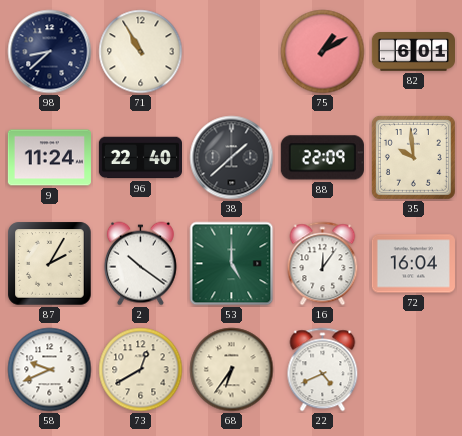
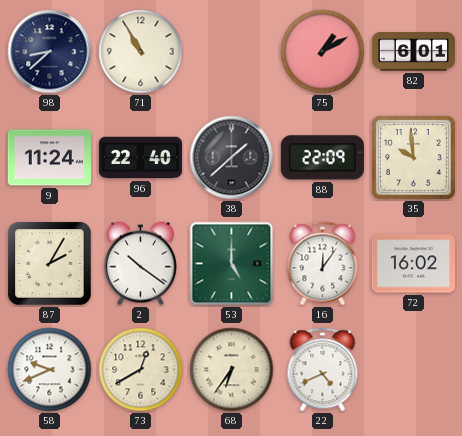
72: 16:04 -> 16:02 (413, 264)
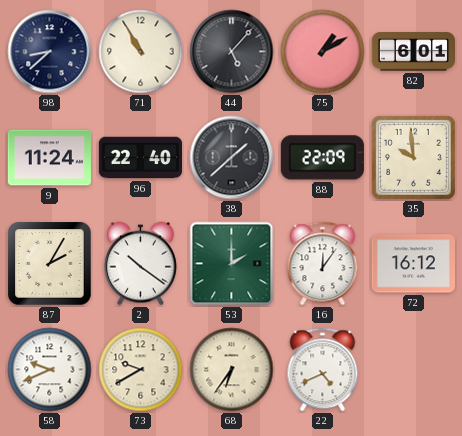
44: none -> 5:07 (232, 52)
53: 5:00 -> 2:00 (232, 264)
72: 16:02 -> 16:12 (413, 264)
73: 12:40 -> 9:40 (141, 370)
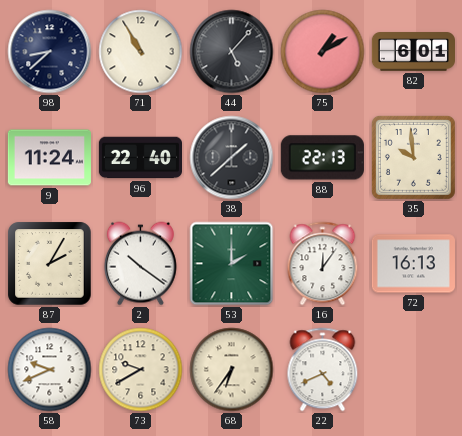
88: 22:09 -> 22:13 (322, 158)
72: 16:12 -> 16:13 (413, 264)
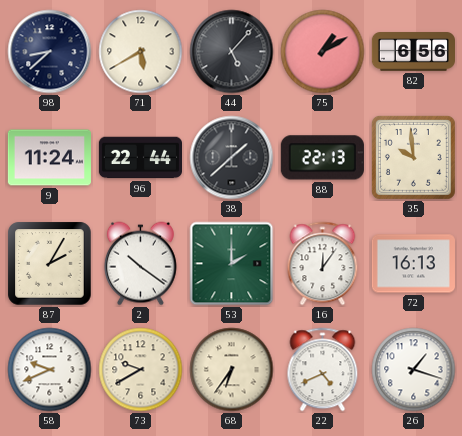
71: 10:55 -> 5:40 (141, 52)
82: 6:01 -> 6:56 (413, 52)
96: 22:40 -> 22:44 (140, 158)
26: none -> 1:18 (414, 370)
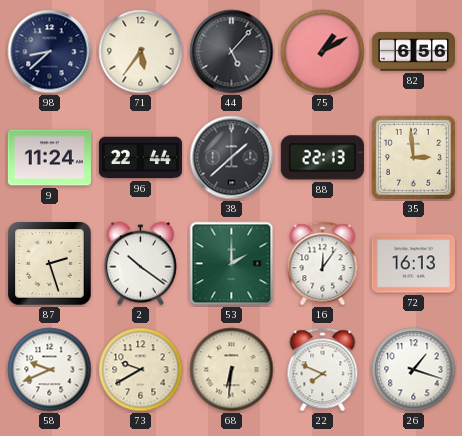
71: 5:40 -> 5:36 (141, 52)
35: 9:59 -> 2:59 (413, 157)
87: 2:05 -> 2:27 (50, 264)
68: 6:36 -> 6:31 (232, 370)
22: 4:41 -> 7:49 (323, 370)
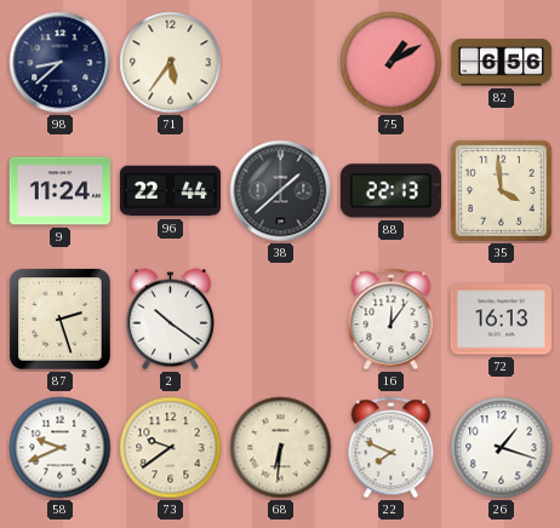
44: 5:07 -> none (232, 52)
35: 2:59 -> 3:59 (501, 190)
53: 2:00 -> none (232, 264)
73: 9:40 -> 9:39 (171, 448)
